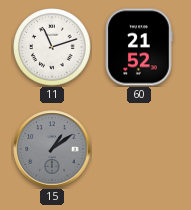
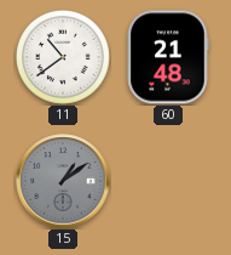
11: 11:12 -> 10:39 (64, 58)
60: 21:52 -> 21:48 (168, 57)
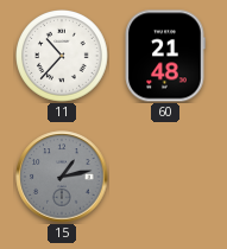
11: 10:39 -> 10:37 (63, 57)
15: 1:09 -> 1:13 (62, 177)
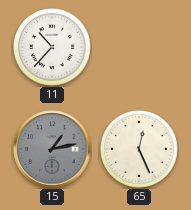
60: 21:48 -> none (165, 56)
65: none -> 12:26 (140, 150)
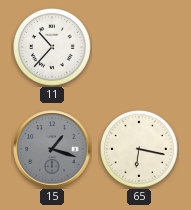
15: 1:13 -> 1:18 (52, 149)
65: 12:26 -> 6:17 (140, 150)
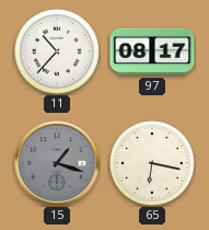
97: none -> 08:17 (152, 51)
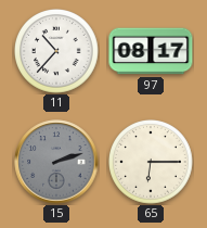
15: 1:18 -> 2:12 (56, 162)
65: 6:17 -> 6:15 (152, 163)
